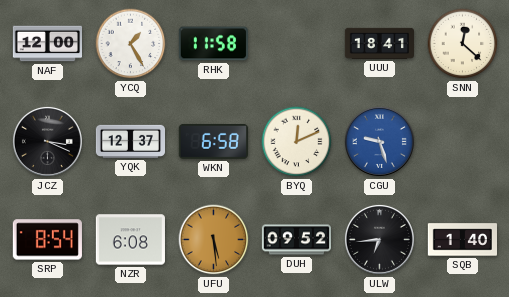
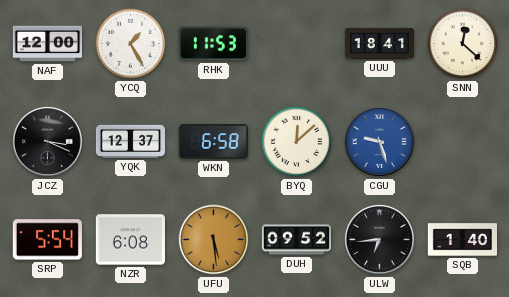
RHK: 11:58 -> 11:53 (213, 44)
BYQ: 12:11 -> 12:08 (297, 142)
SRP: 8:54 -> 5:54 (47, 240)
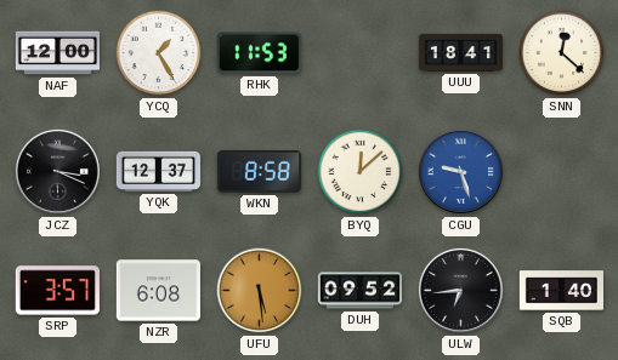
WKN: 6:58 -> 8:58 (259, 171)
SRP: 5:54 -> 3:57 (57, 291)
